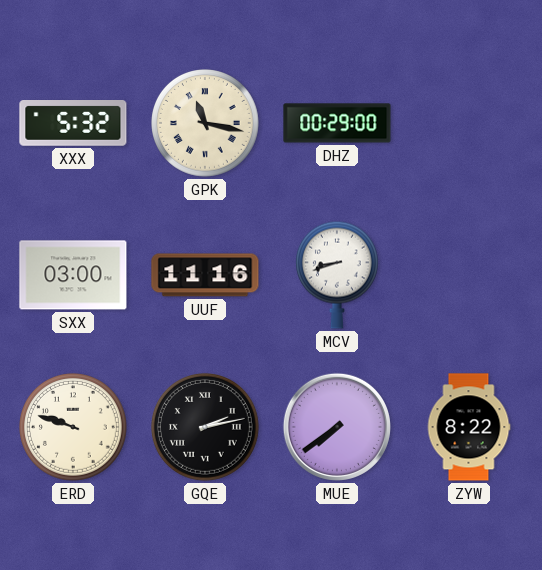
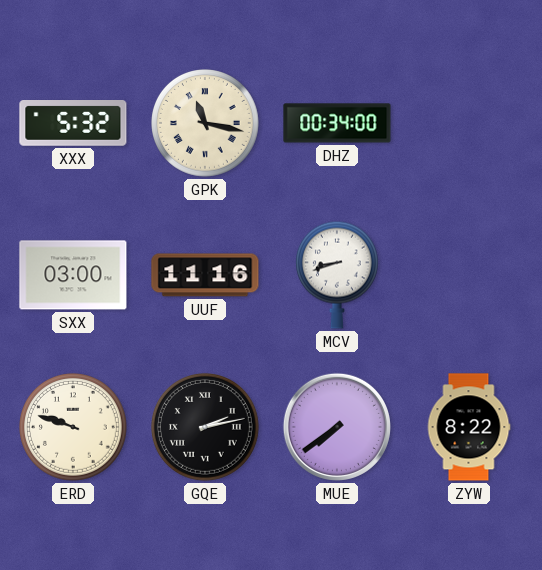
DHZ: 00:29 -> 00:34 (337, 123)
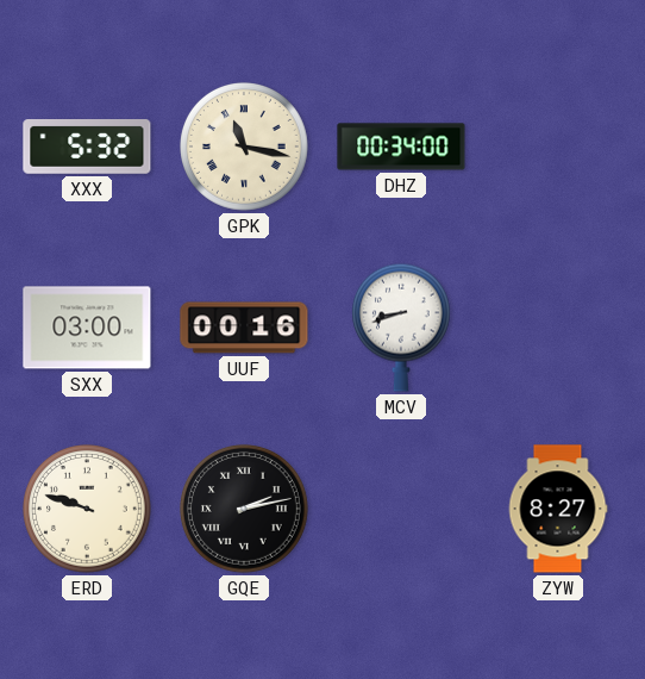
UUF: 11:16 -> 00:16 (244, 328)
MUE: 7:39 -> none (337, 427)
ZYW: 8:22 -> 8:27 (558, 509)
